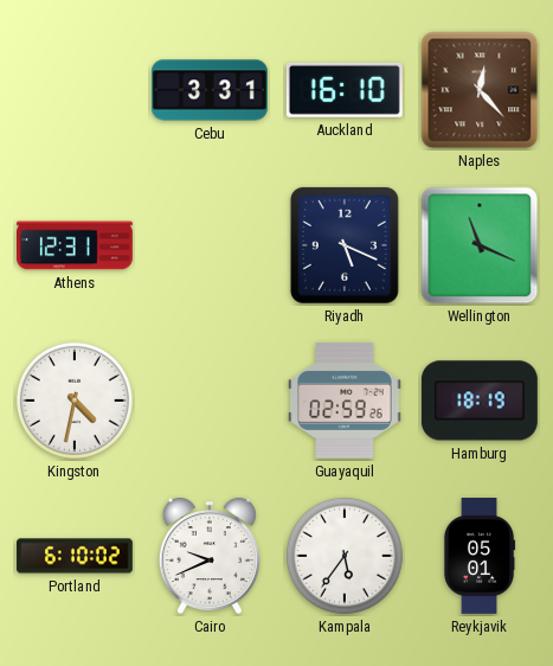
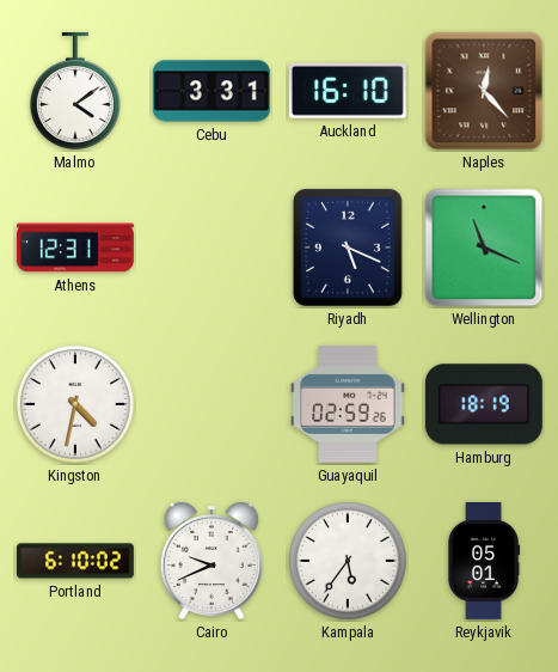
Malmo: none -> 4:09 (75, 91)
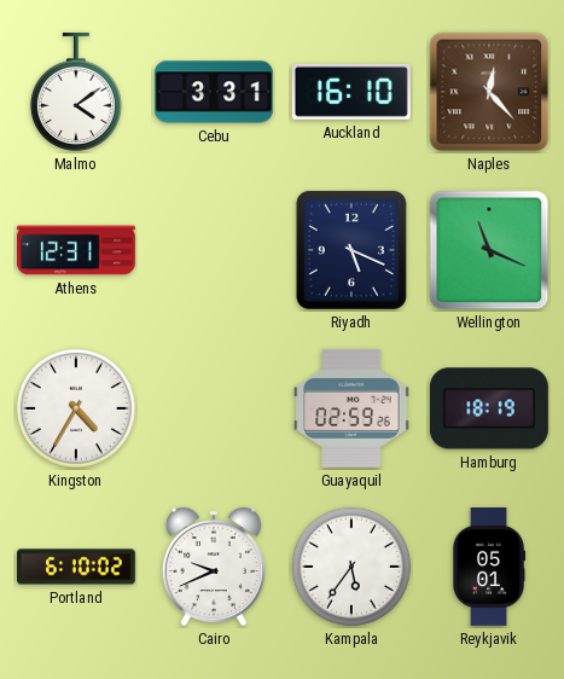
Kingston: 4:32 -> 4:35 (76, 408)
